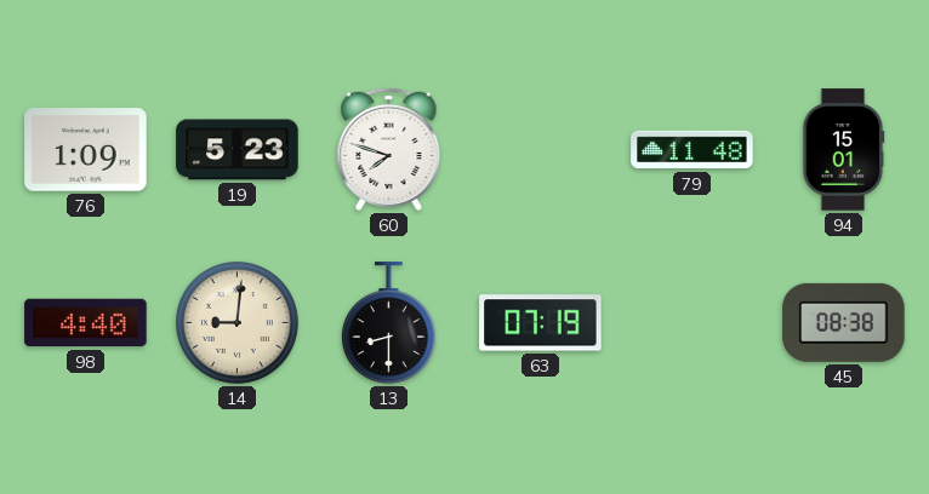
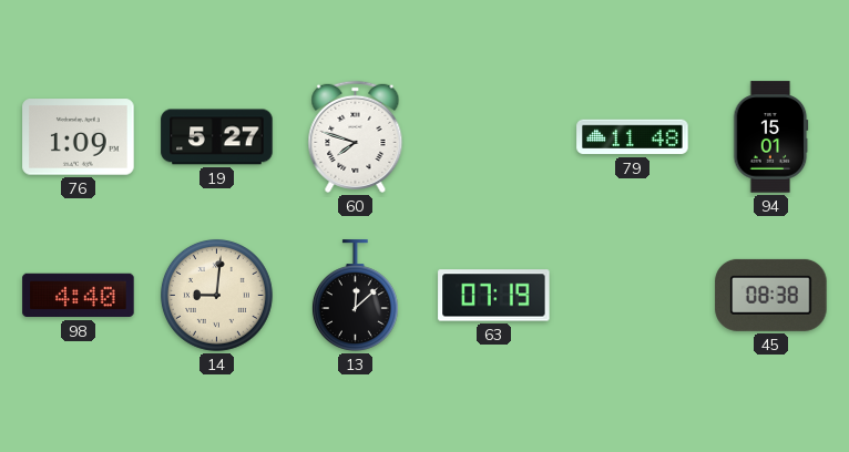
19: 5:23 -> 5:27 (217, 137)
13: 8:30 -> 12:08 (355, 296)
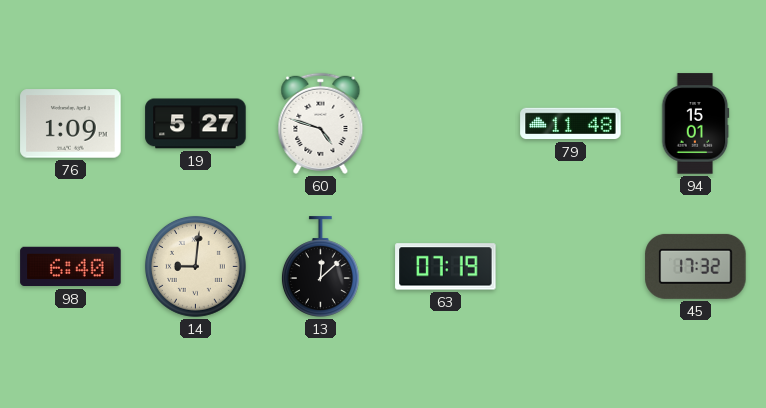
60: 7:48 -> 4:48 (321, 123)
98: 4:40 -> 6:40 (71, 267)
45: 08:38 -> 17:32 (696, 266)
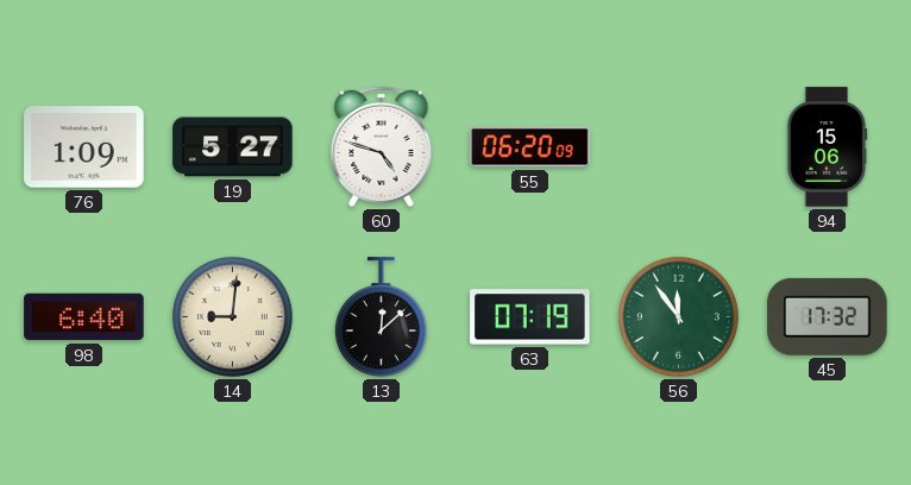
55: none -> 06:20 (530, 147)
79: 11:48 -> none (571, 124)
94: 15:01 -> 15:06 (828, 147)
56: none -> 11:54 (678, 316)
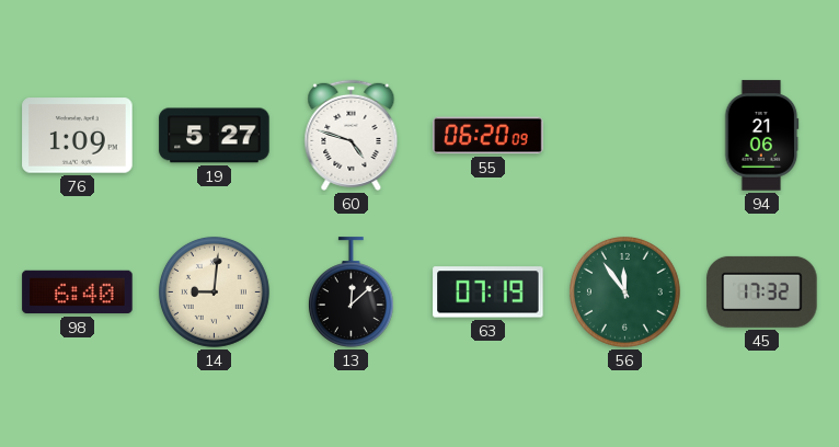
94: 15:06 -> 21:06 (762, 136)
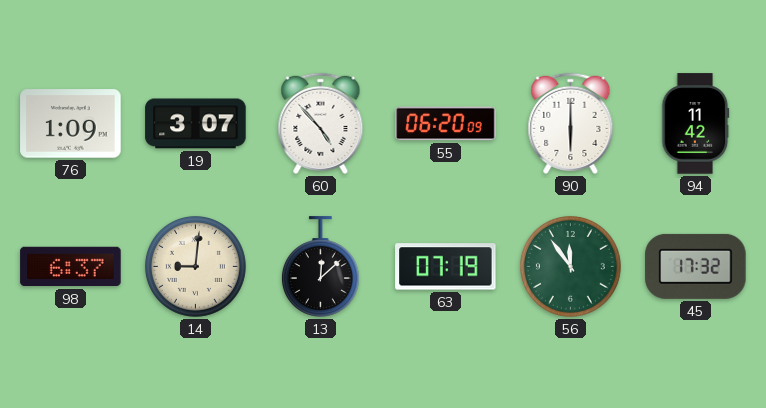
19: 5:27 -> 3:07 (196, 124)
60: 4:48 -> 4:53 (321, 123)
90: none -> 6:00 (571, 123)
94: 21:06 -> 11:42 (696, 124)
98: 6:40 -> 6:37 (71, 267)
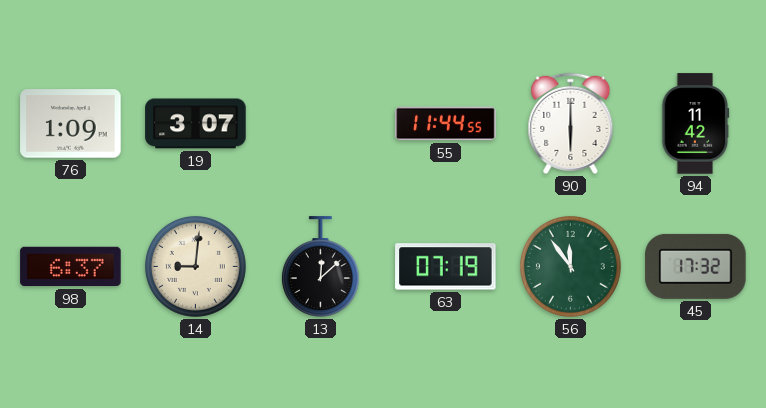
60: 4:53 -> none (321, 123)
55: 06:20 -> 11:44 (446, 124)
